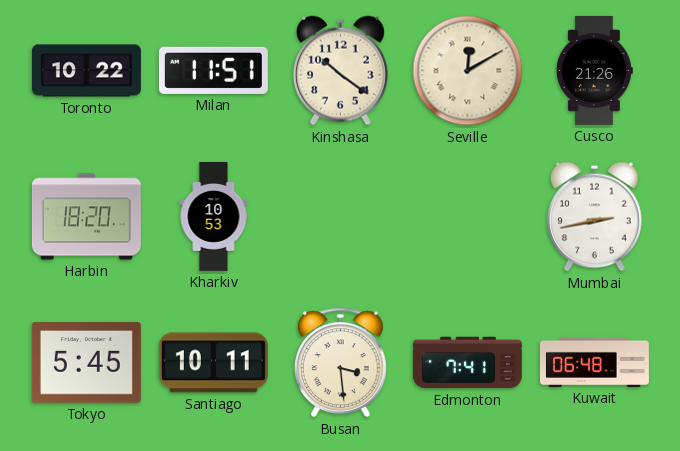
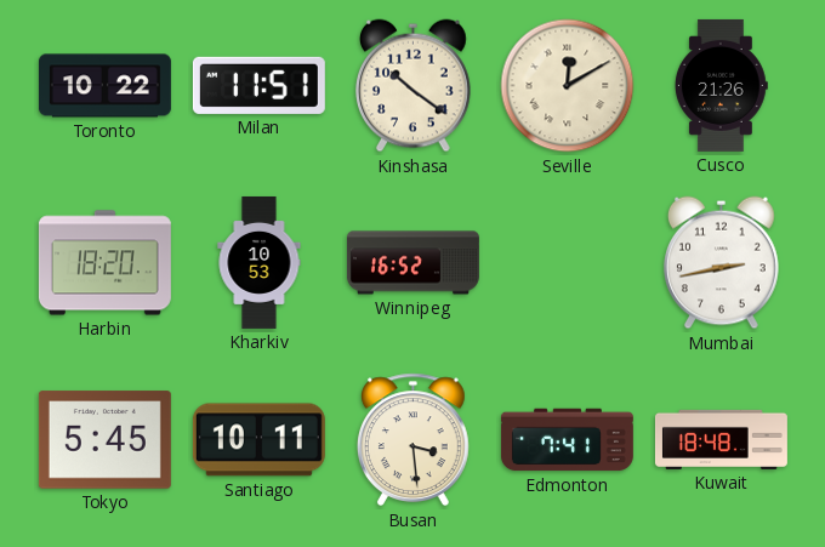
Winnipeg: none -> 16:52 (412, 263)
Kuwait: 06:48 -> 18:48 (721, 439)
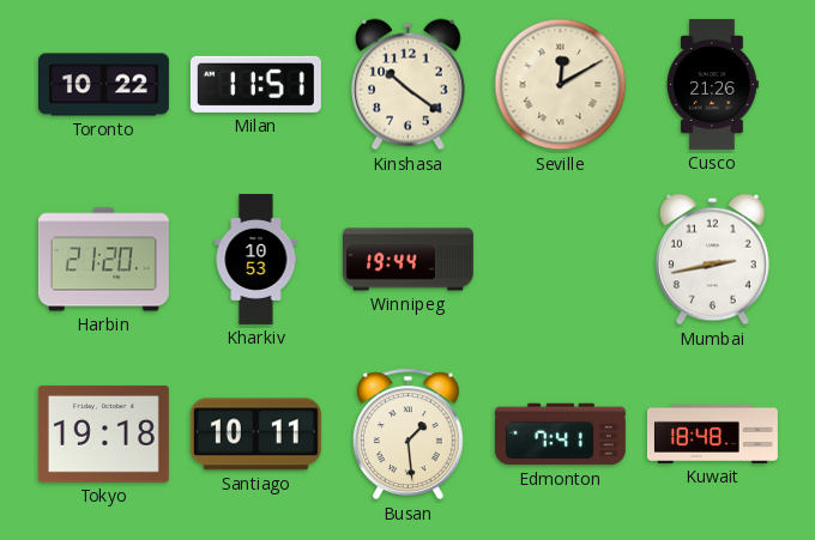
Harbin: 18:20 -> 21:20 (103, 260)
Winnipeg: 16:52 -> 19:44 (407, 260)
Tokyo: 5:45 -> 19:18 (103, 435)
Busan: 3:29 -> 1:29 (407, 435)
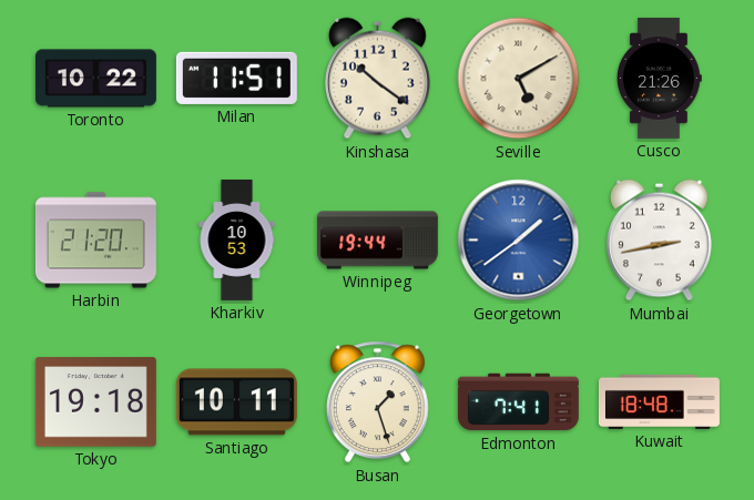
Seville: 12:10 -> 5:10 (519, 79)
Georgetown: none -> 1:39 (519, 241)
Busan: 1:29 -> 1:27 (377, 402)
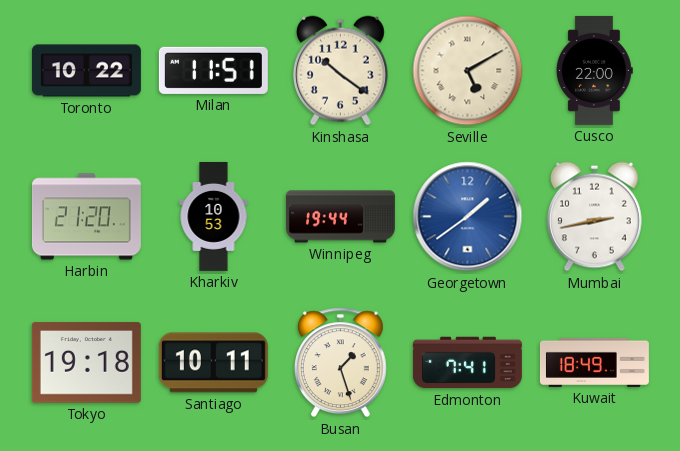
Cusco: 21:26 -> 22:00 (594, 70)
Kuwait: 18:48 -> 18:49 (594, 362)
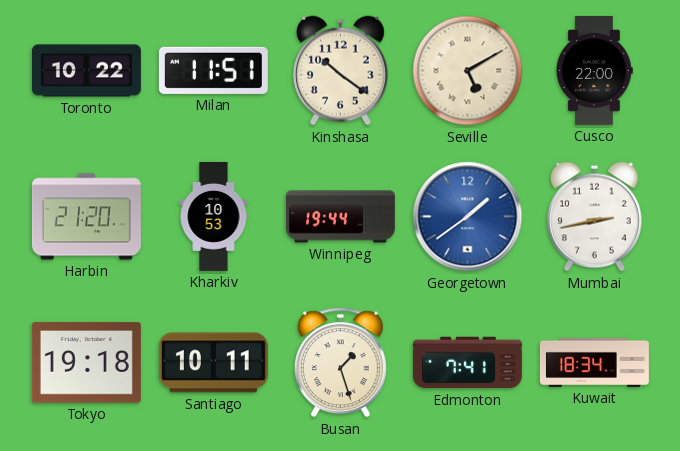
Kuwait: 18:49 -> 18:34 (594, 362)
